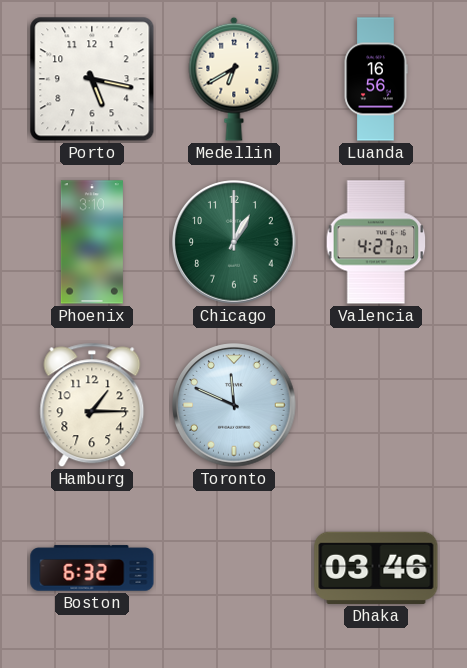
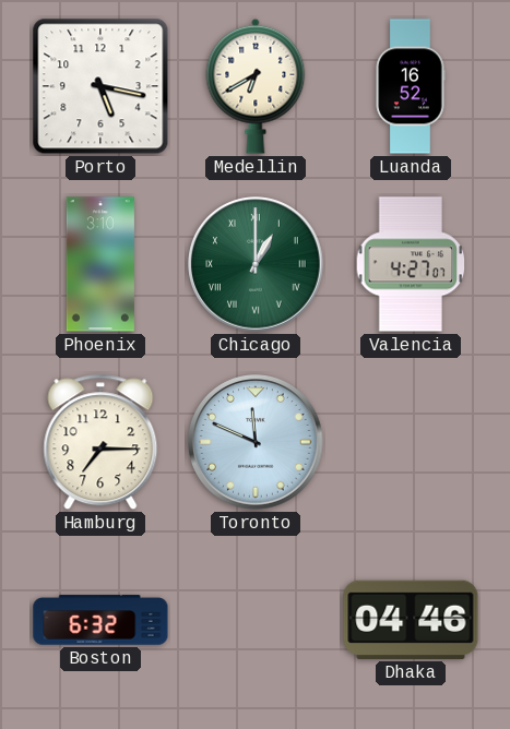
Luanda: 16:56 -> 16:52 (411, 86)
Chicago numerals: Arabic -> Roman (256, 264)
Hamburg: 1:15 -> 7:15 (100, 442)
Dhaka: 03:46 -> 04:46 (411, 620)
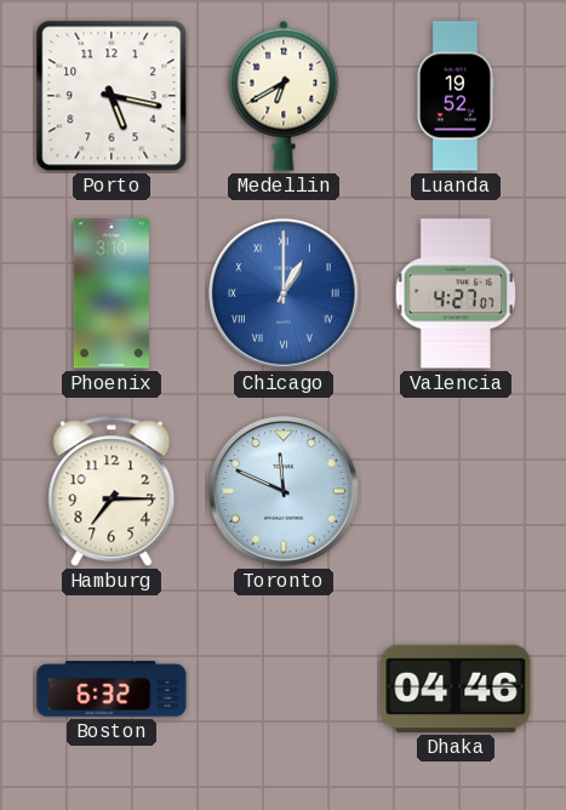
Luanda: 16:52 -> 19:52 (456, 96)
Chicago dial: green -> blue (284, 293)
